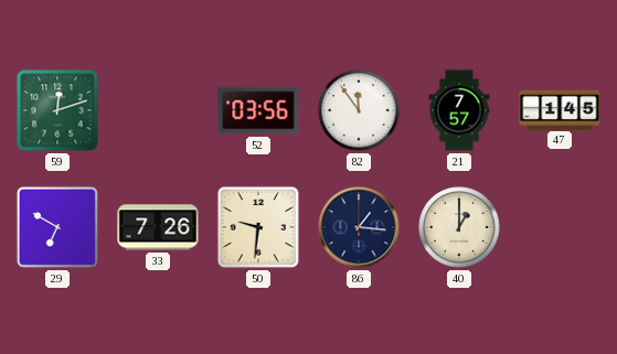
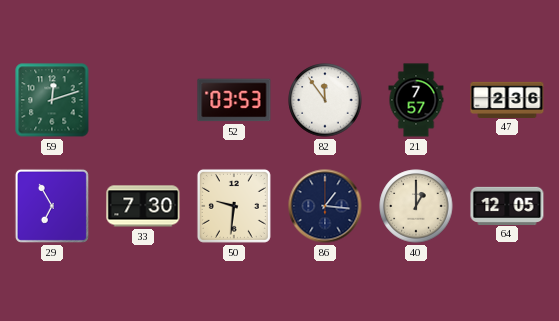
52: 03:56 -> 03:53 (234, 100)
47: 1:45 -> 2:36 (507, 99)
29: 6:50 -> 6:55 (52, 206)
33: 7:26 -> 7:30 (143, 206)
64: none -> 12:05 (507, 205)
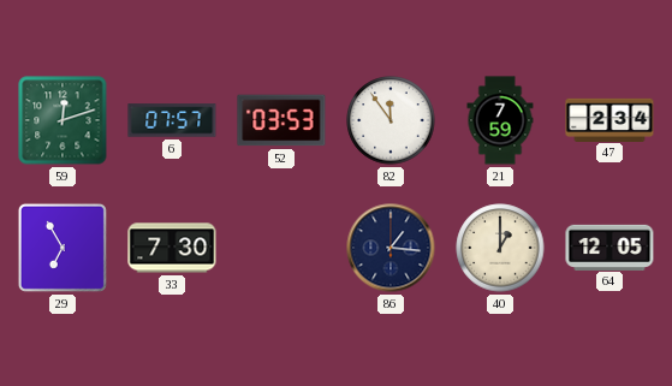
6: none -> 07:57 (172, 120)
21: 7:57 -> 7:59 (500, 120)
47: 2:36 -> 2:34 (609, 119)
50: 9:31 -> none (234, 206)
